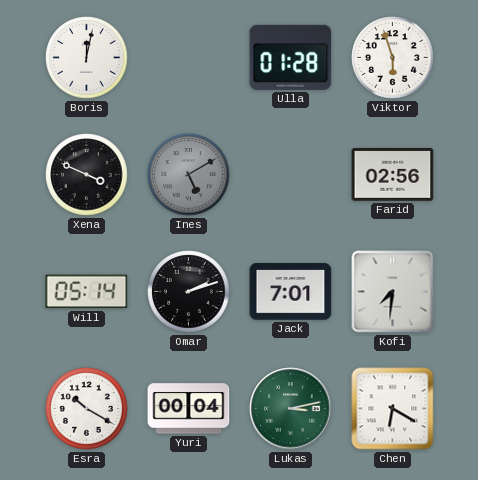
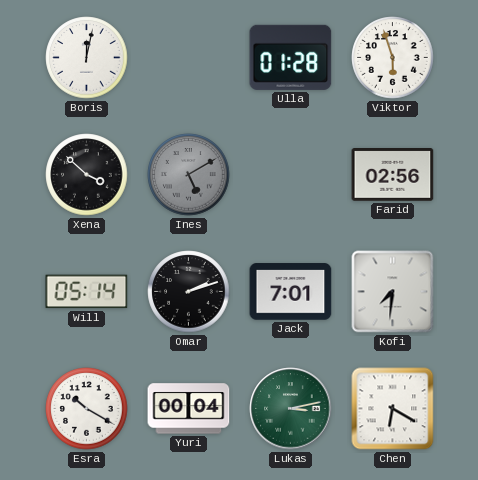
Xena: 3:49 -> 3:52 (87, 175)
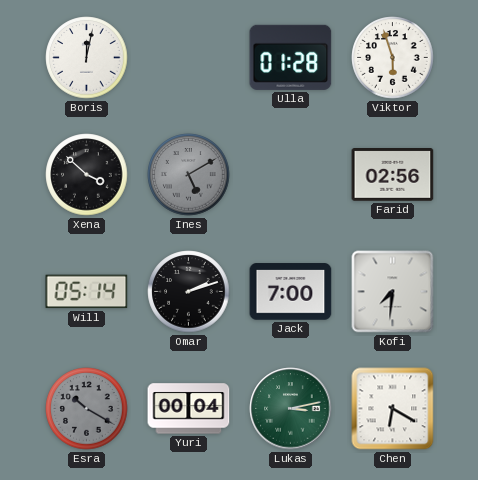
Jack: 7:01 -> 7:00 (291, 292)
Esra dial: white -> grey (87, 409)
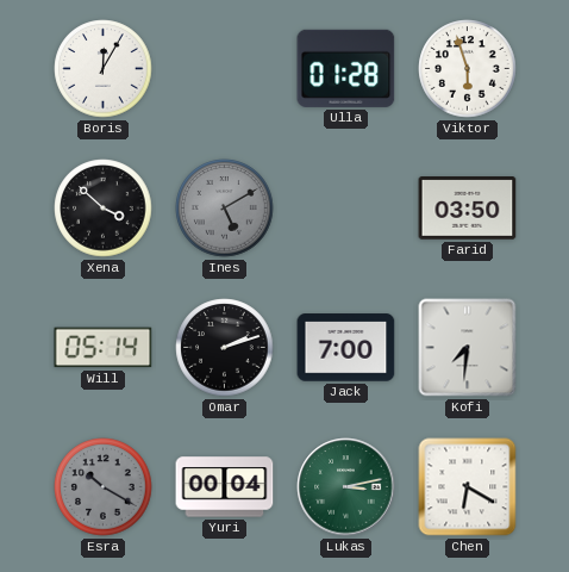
Boris: 12:02 -> 12:05 (104, 69)
Farid: 02:56 -> 03:50 (468, 209)
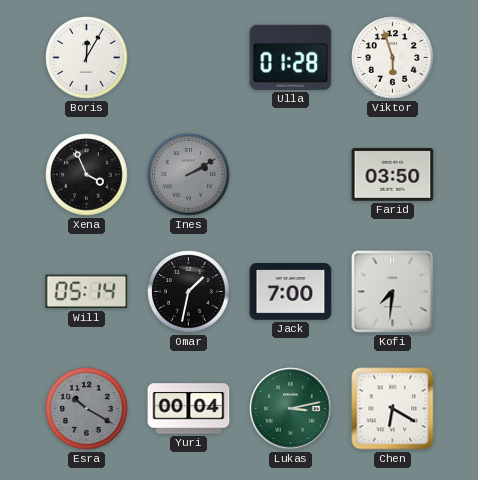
Xena: 3:52 -> 3:56 (87, 175)
Ines: 5:10 -> 2:10 (189, 175)
Omar: 2:12 -> 1:32 (189, 292)
